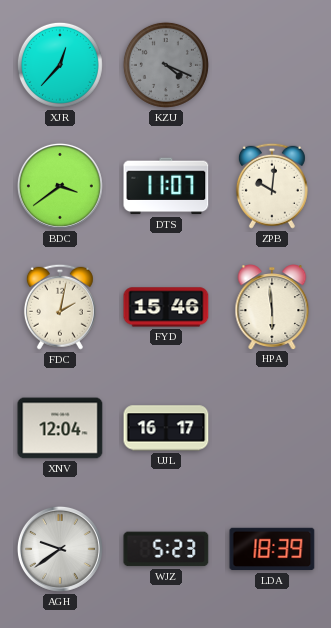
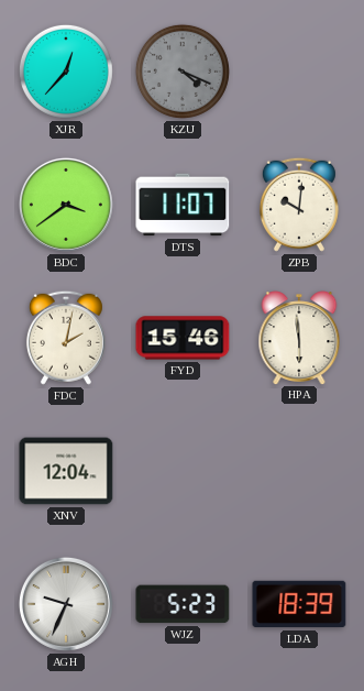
UJL: 16:17 -> none (166, 428)
AGH: 9:39 -> 9:34 (66, 604)
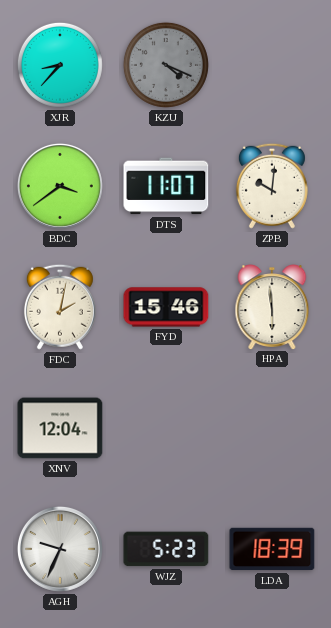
XJR: 12:37 -> 8:37 (60, 65)
